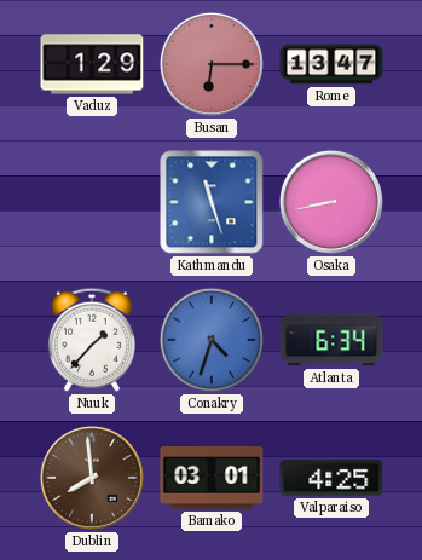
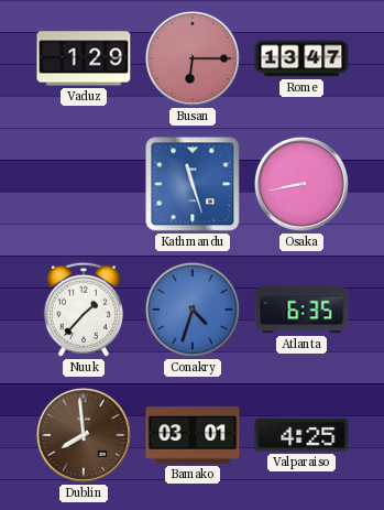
Atlanta: 6:34 -> 6:35 (301, 310)
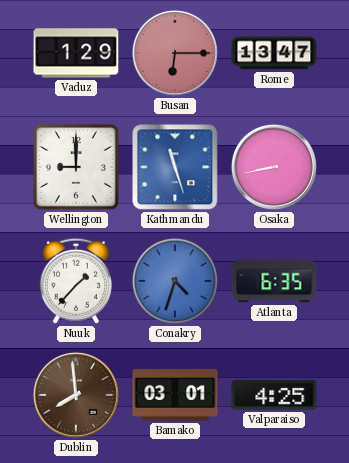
Wellington: none -> 9:00 (77, 168)
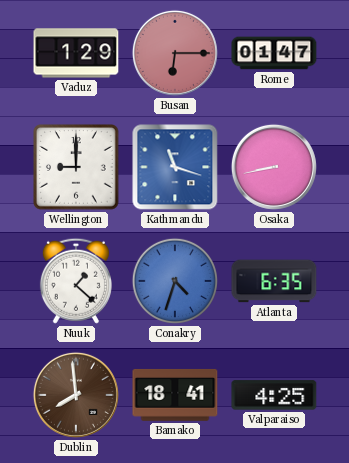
Rome: 13:47 -> 01:47 (274, 53)
Kathmandu: 11:27 -> 11:18 (175, 167)
Nuuk: 1:37 -> 1:22 (76, 281)
Bamako: 03:01 -> 18:41 (175, 395)
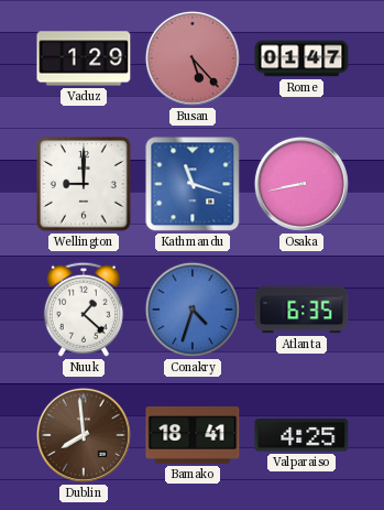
Busan: 6:15 -> 5:23 (193, 58)
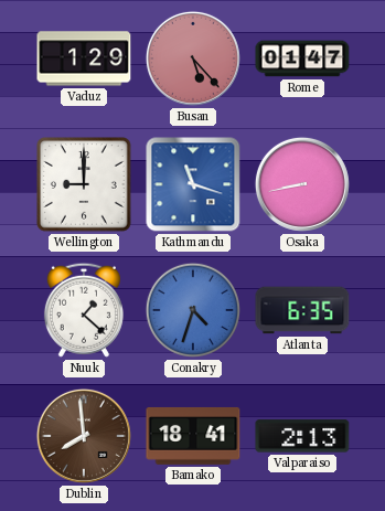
Valparaiso: 4:25 -> 2:13 (302, 436)
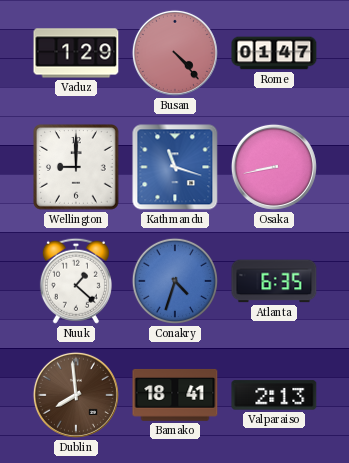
Busan: 5:23 -> 4:23 (175, 53)
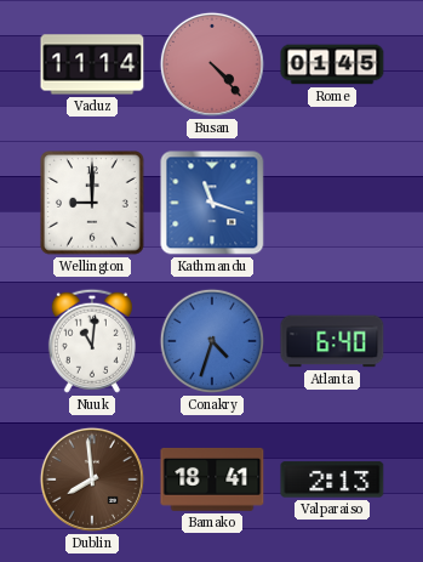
Vaduz: 1:29 -> 11:14 (92, 64)
Rome: 01:47 -> 01:45 (332, 64)
Osaka: 8:43 -> none (274, 167)
Nuuk: 1:22 -> 11:01 (92, 341)
Atlanta: 6:35 -> 6:40 (332, 341)
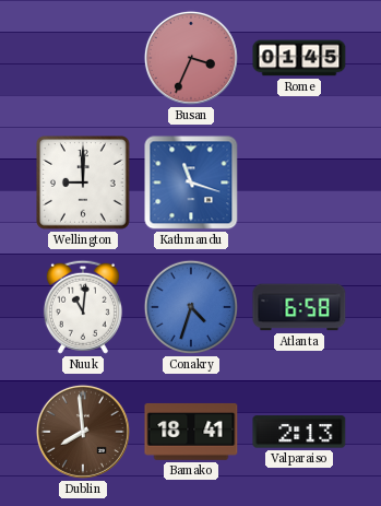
Vaduz: 11:14 -> none (92, 64)
Busan: 4:23 -> 3:34 (191, 58)
Atlanta: 6:40 -> 6:58 (299, 307)
